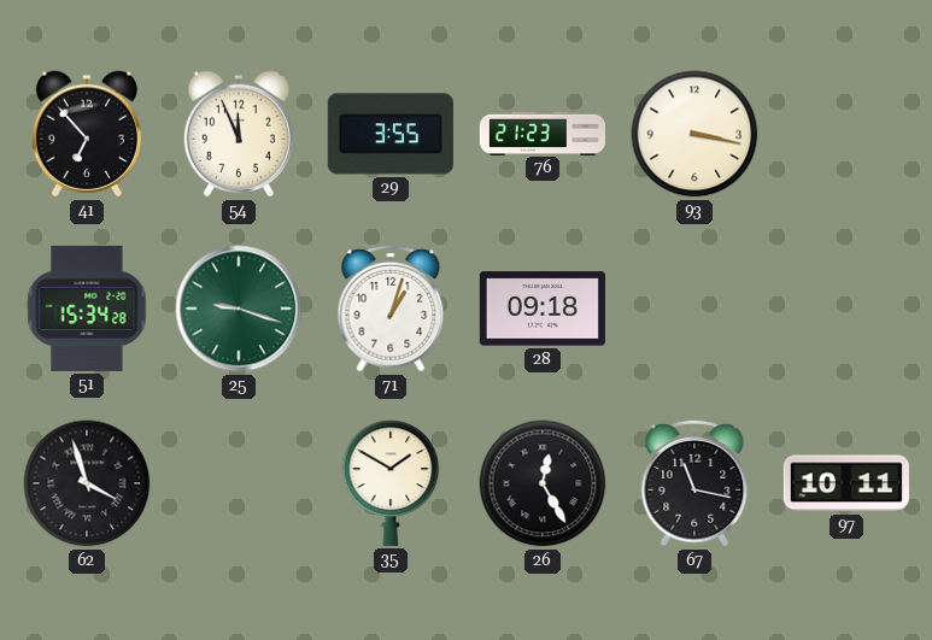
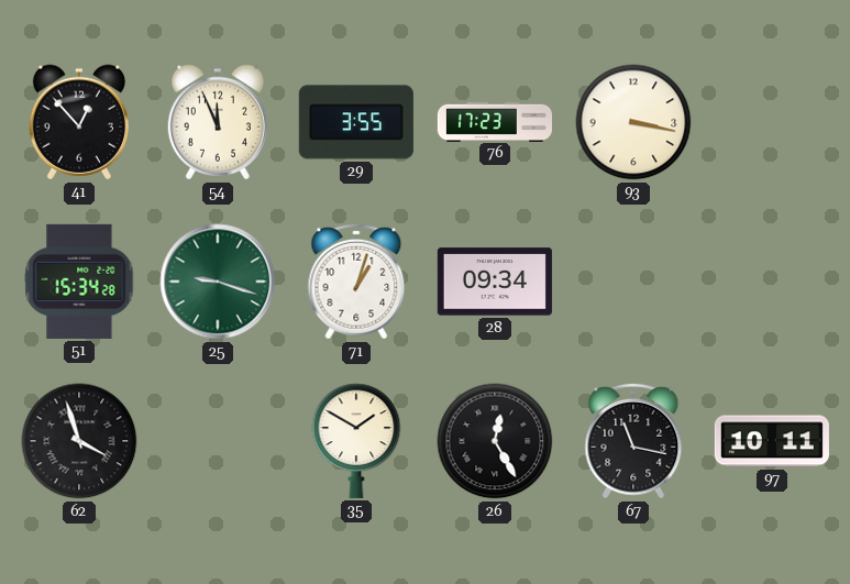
41: 6:53 -> 12:53 (79, 122)
76: 21:23 -> 17:23 (494, 121)
28: 09:18 -> 09:34 (495, 282)
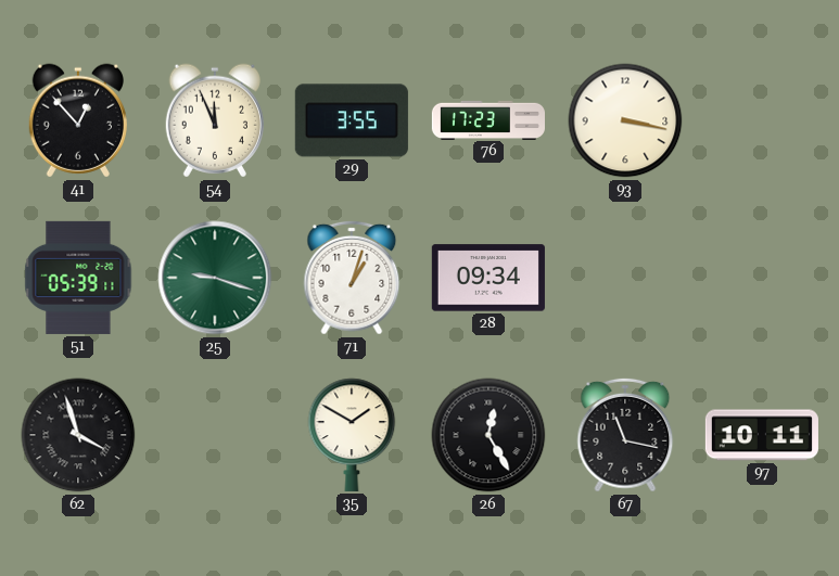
51: 15:34 -> 05:39 (78, 278)
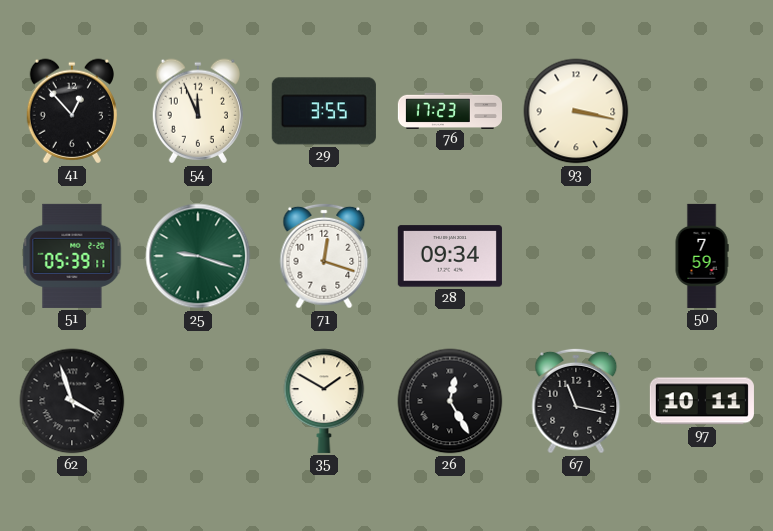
71: 1:03 -> 12:18 (324, 256)
50: none -> 7:59 (702, 256)
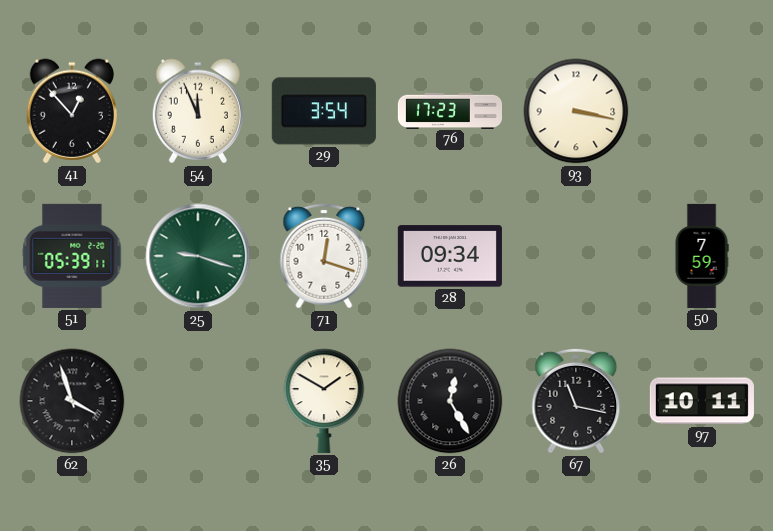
29: 3:55 -> 3:54 (324, 111)
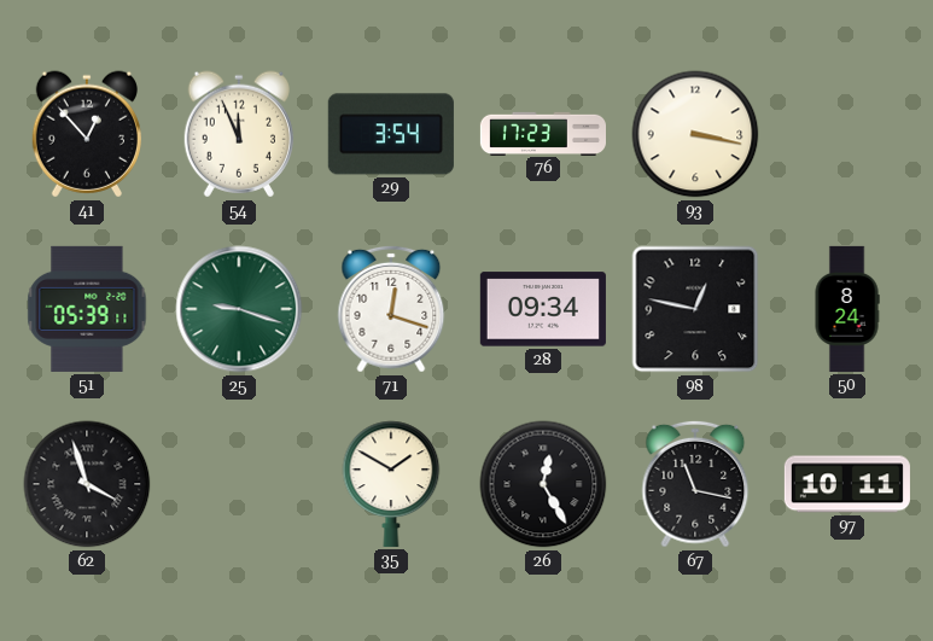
98: none -> 12:47 (695, 309)
50: 7:59 -> 8:24 (847, 309)
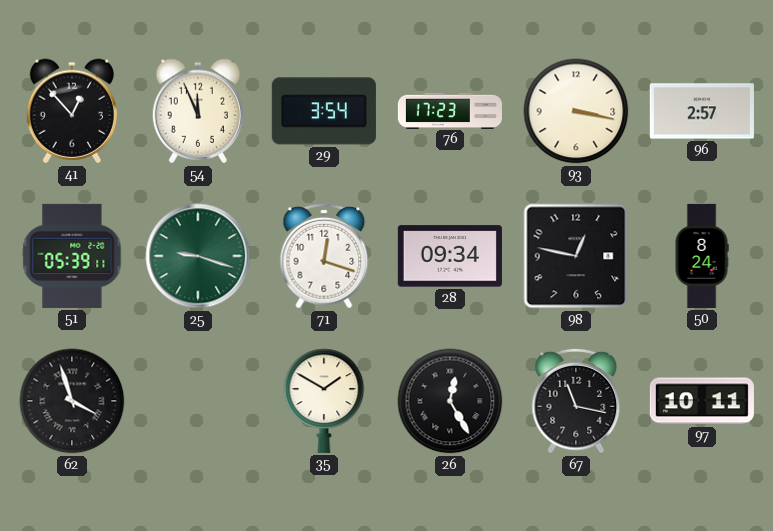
96: none -> 2:57 (702, 111)
